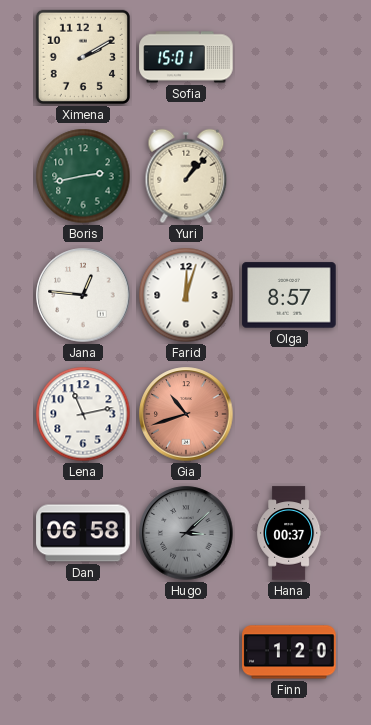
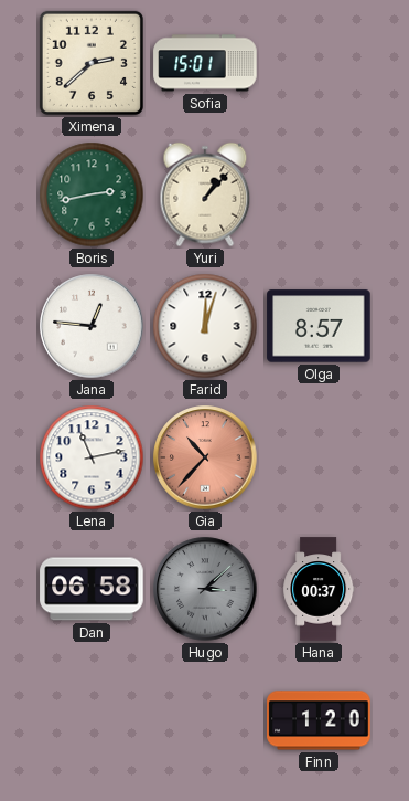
Ximena: 2:10 -> 2:38 (92, 63)
Gia: 10:42 -> 10:37 (205, 457)
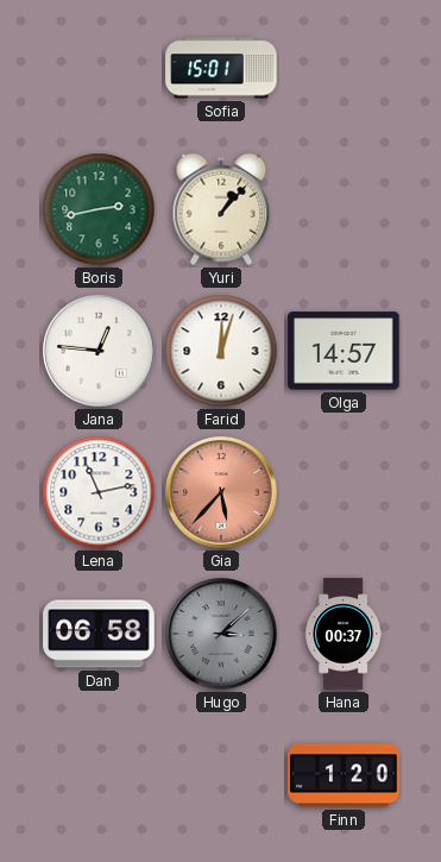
Ximena: 2:38 -> none (92, 63)
Olga: 8:57 -> 14:57 (344, 351)
Gia: 10:37 -> 5:37 (221, 492)
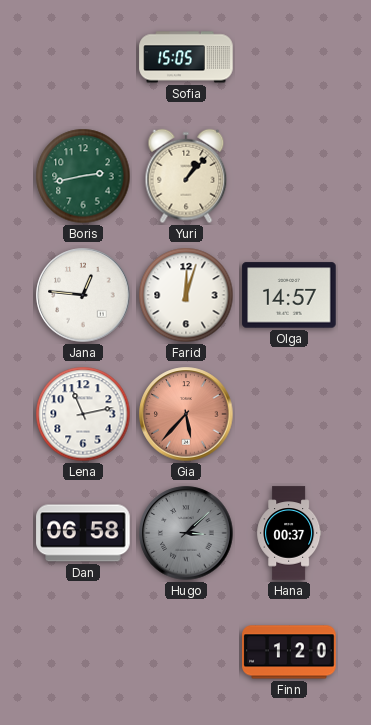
Sofia: 15:01 -> 15:05 (186, 57)
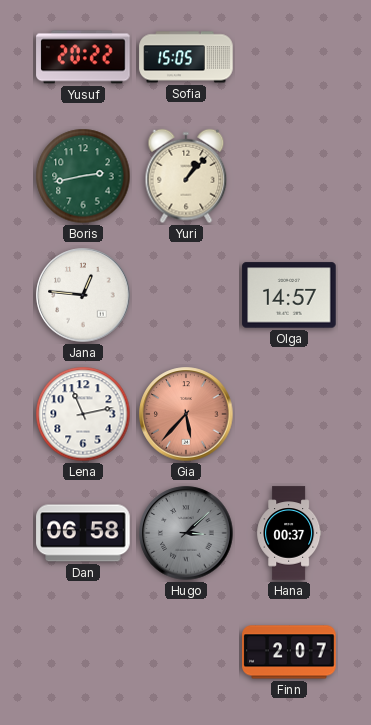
Yusuf: none -> 20:22 (83, 57)
Farid: 12:03 -> none (186, 295)
Finn: 1:20 -> 2:07 (289, 652)
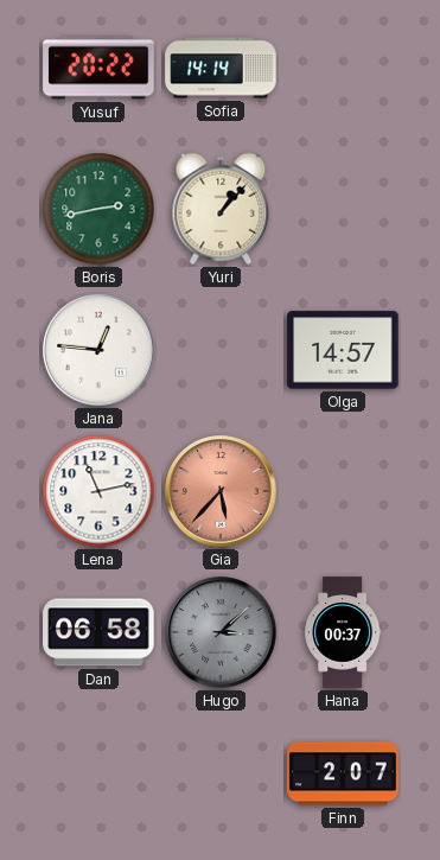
Sofia: 15:05 -> 14:14 (221, 68)
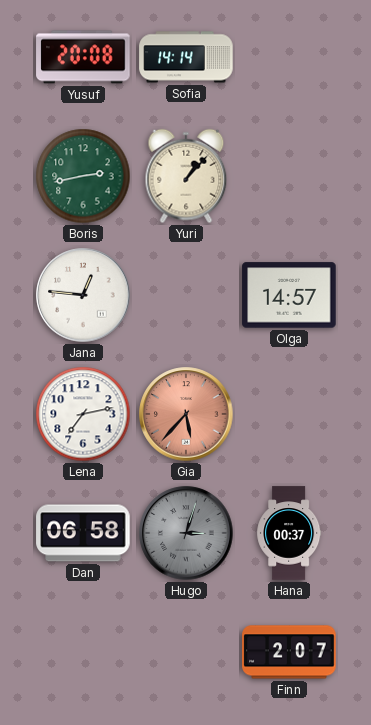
Yusuf: 20:22 -> 20:08 (83, 57)
Lena: 11:13 -> 7:13 (83, 414)
Hugo: 3:08 -> 3:03 (186, 533)
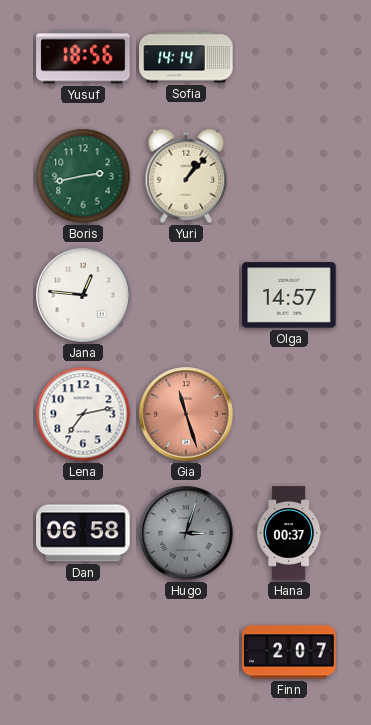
Yusuf: 20:08 -> 18:56 (83, 57)
Gia: 5:37 -> 11:27 (186, 414)
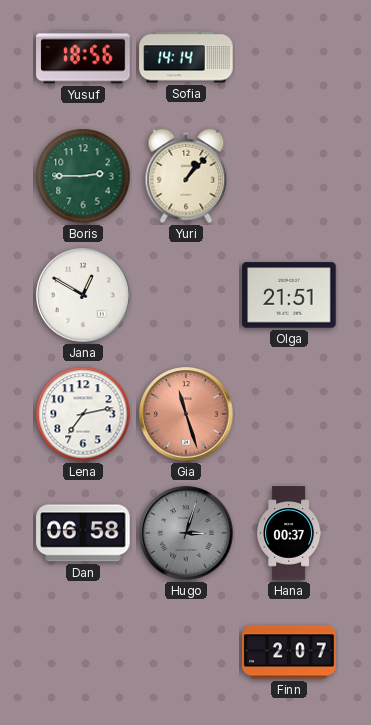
Boris: 2:43 -> 2:45 (83, 176)
Jana: 12:46 -> 12:50 (83, 295)
Olga: 14:57 -> 21:51 (289, 295)
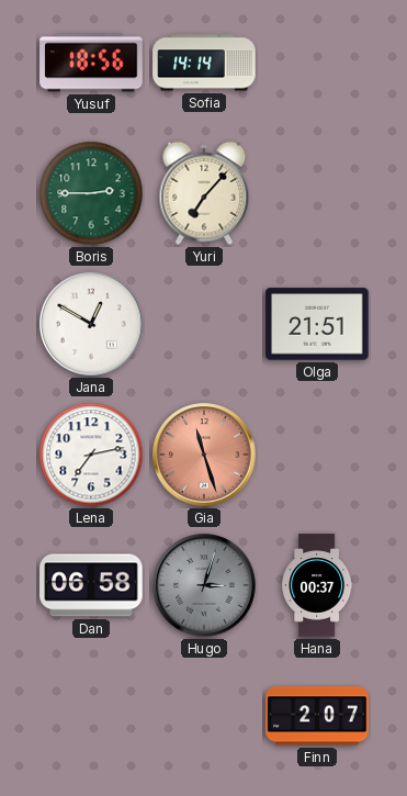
Yuri: 1:07 -> 7:07 (204, 193)
